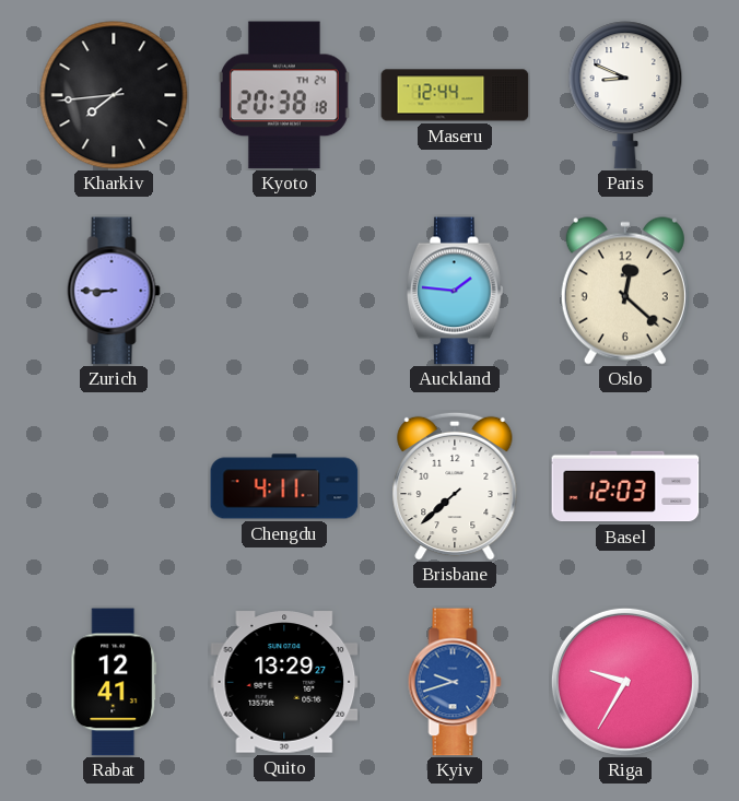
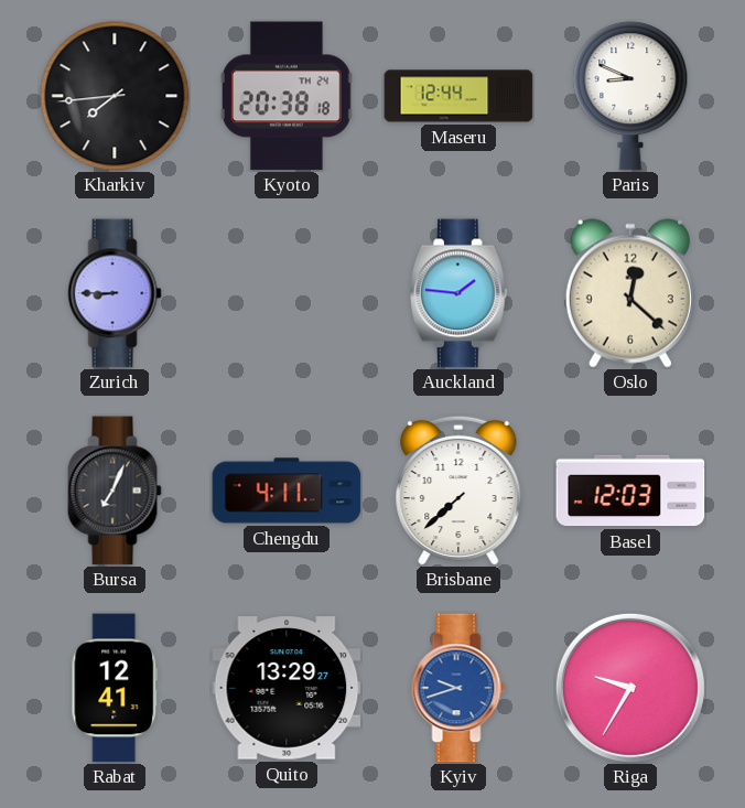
Bursa: none -> 7:04 (115, 491)
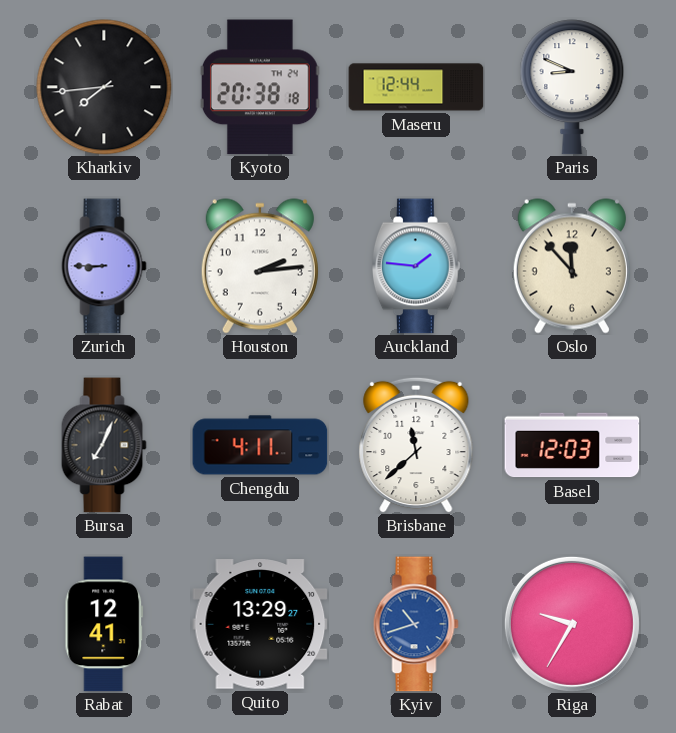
Houston: none -> 2:14 (260, 266)
Oslo: 12:22 -> 11:53 (572, 266)
Brisbane: 7:38 -> 11:38 (416, 445)
Kyiv: 9:42 -> 10:42 (416, 624)
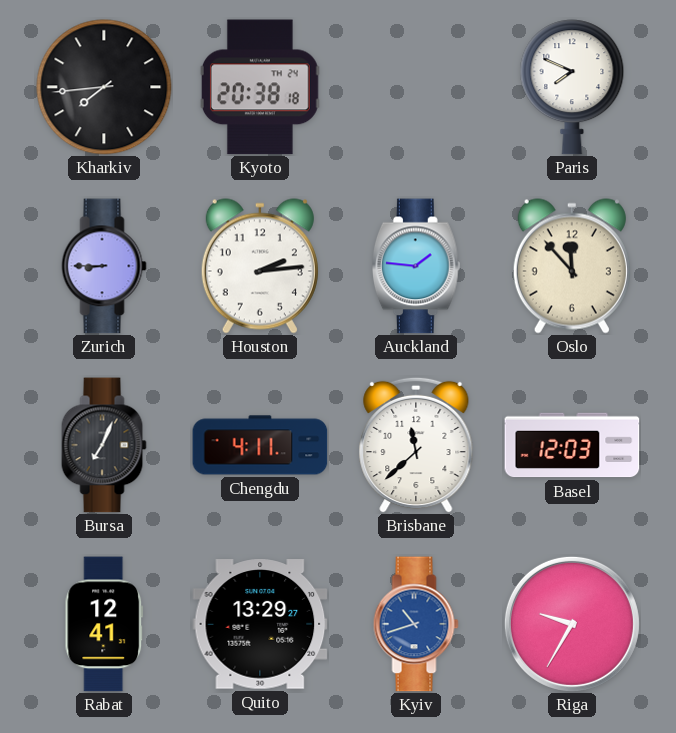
Maseru: 12:44 -> none (416, 87)
Paris: 8:49 -> 7:49 (572, 87)
